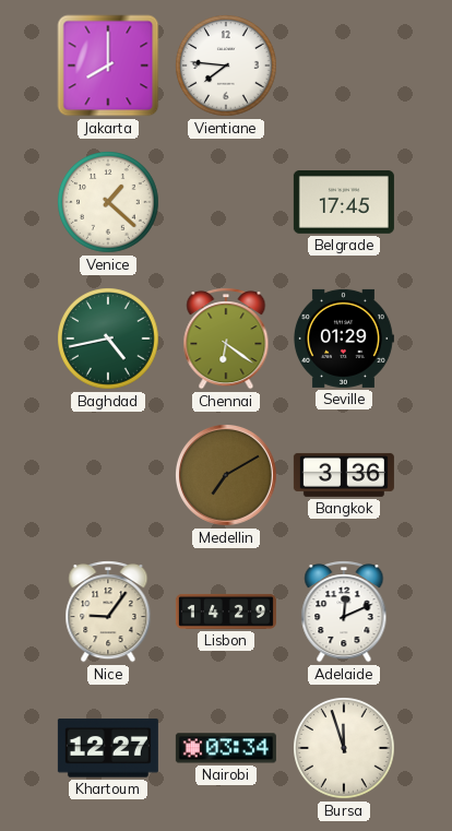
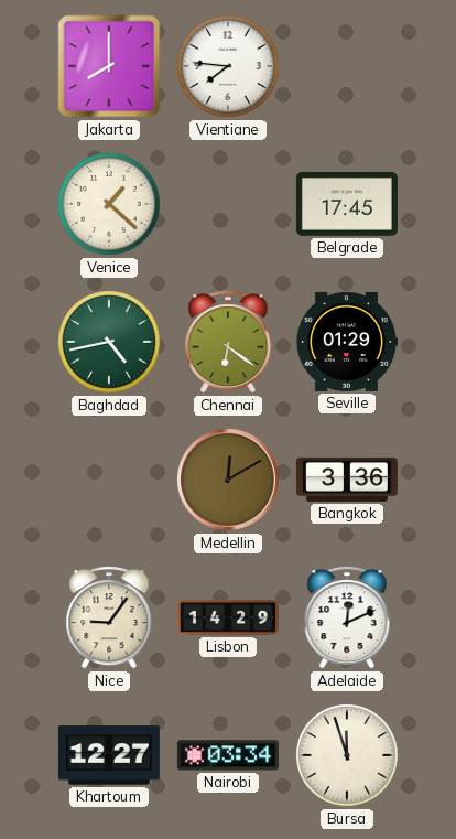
Medellin: 7:10 -> 12:10 (229, 481)
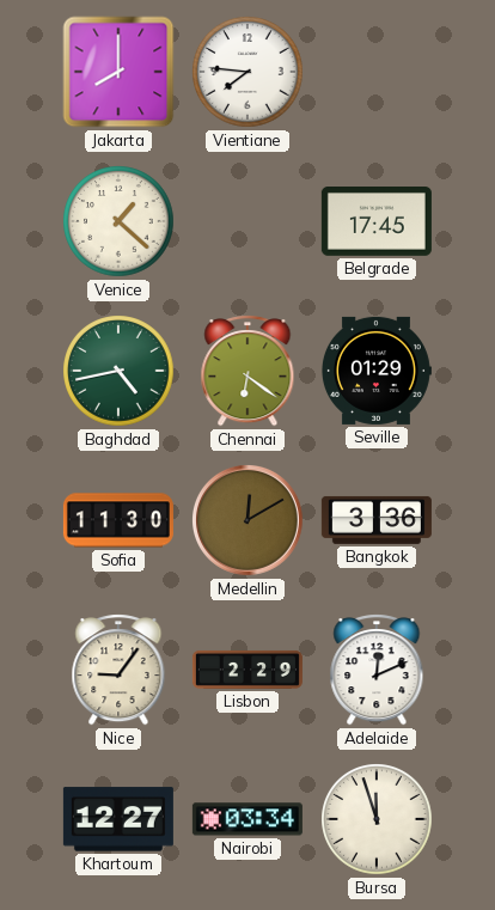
Sofia: none -> 11:30 (118, 520)
Lisbon: 14:29 -> 2:29 (247, 670)
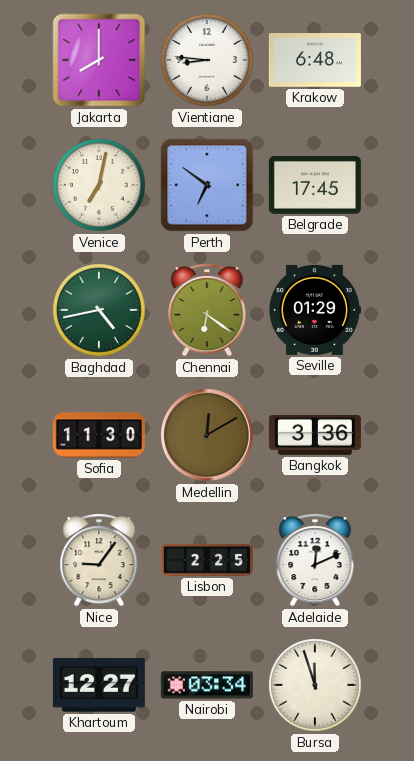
Vientiane: 7:46 -> 8:46 (207, 60)
Krakow: none -> 6:48 (315, 60)
Venice: 1:22 -> 7:02 (99, 185)
Perth: none -> 6:51 (207, 185)
Lisbon: 2:29 -> 2:25 (207, 560)
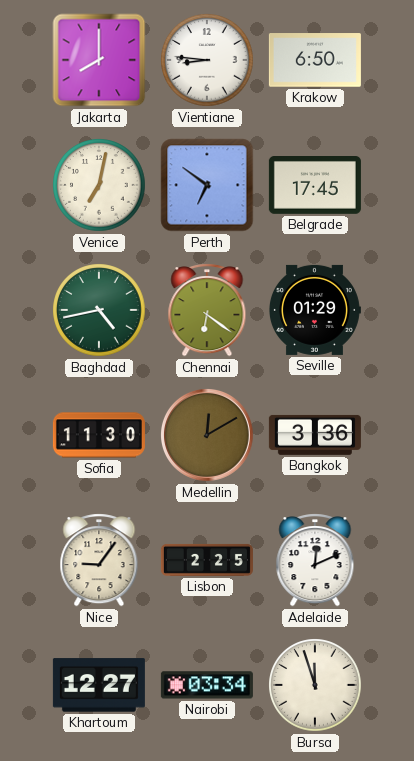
Krakow: 6:48 -> 6:50 (315, 60)
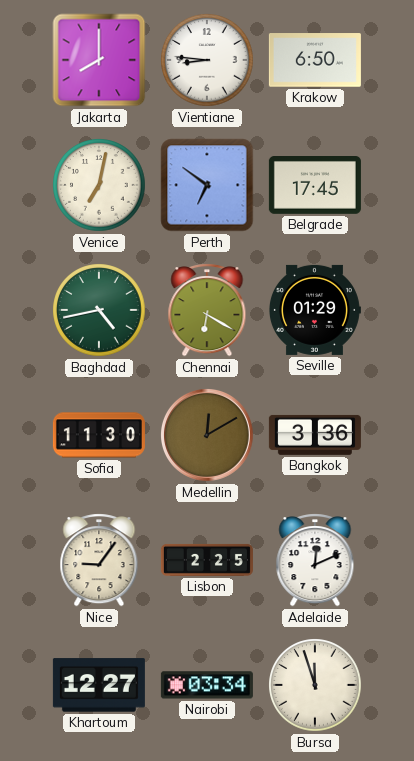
Chennai: 6:21 -> 6:20 (207, 310)
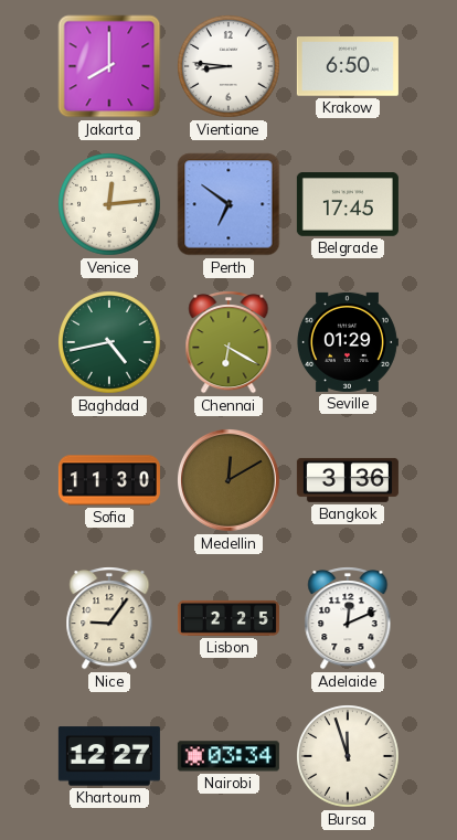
Venice: 7:02 -> 12:14 (109, 204)
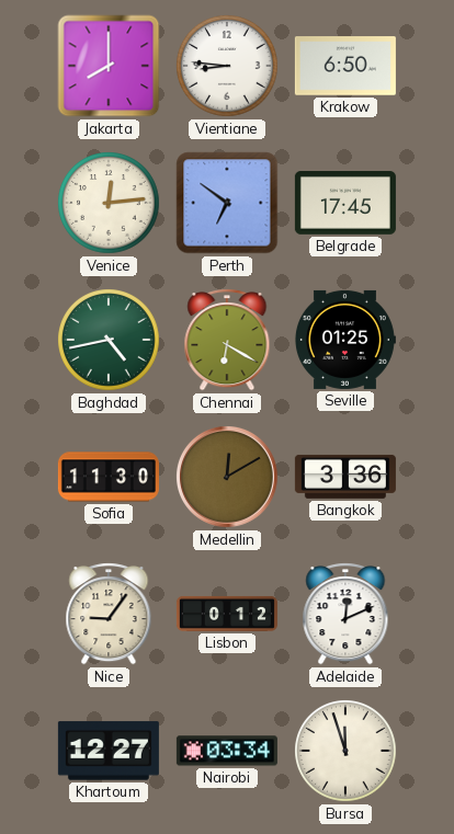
Seville: 01:29 -> 01:25 (344, 340)
Lisbon: 2:25 -> 0:12 (227, 614)
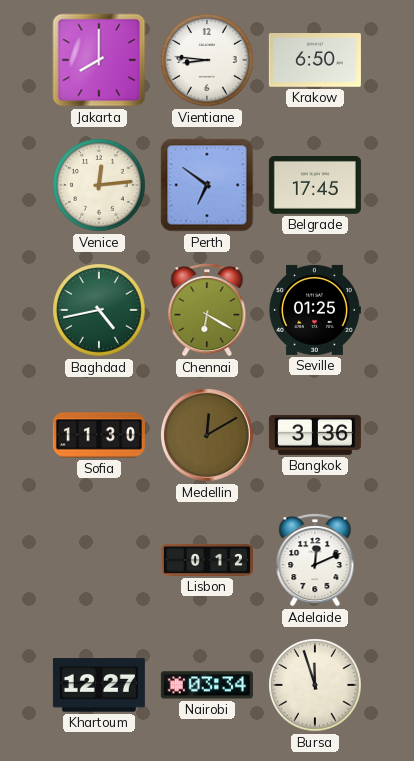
Nice: 9:06 -> none (109, 614)
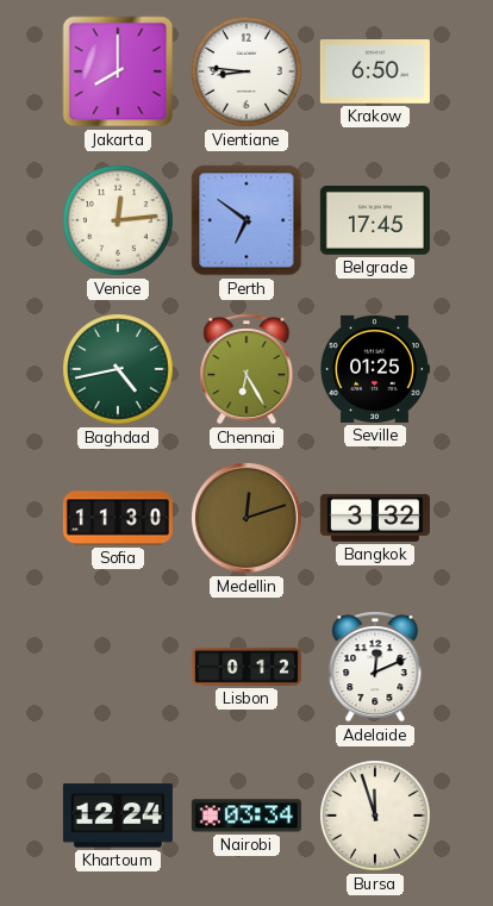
Chennai: 6:20 -> 6:25 (246, 369)
Medellin: 12:10 -> 12:12 (248, 519)
Bangkok: 3:36 -> 3:32 (375, 518)
Khartoum: 12:27 -> 12:24 (118, 816)
